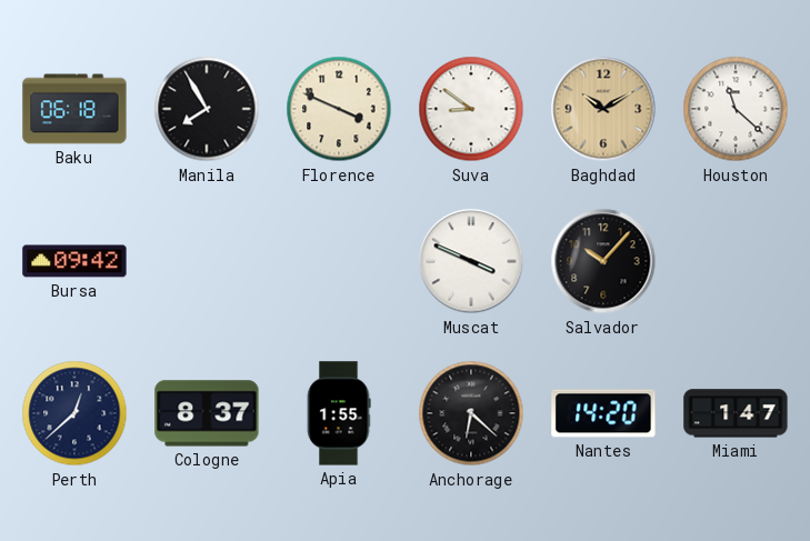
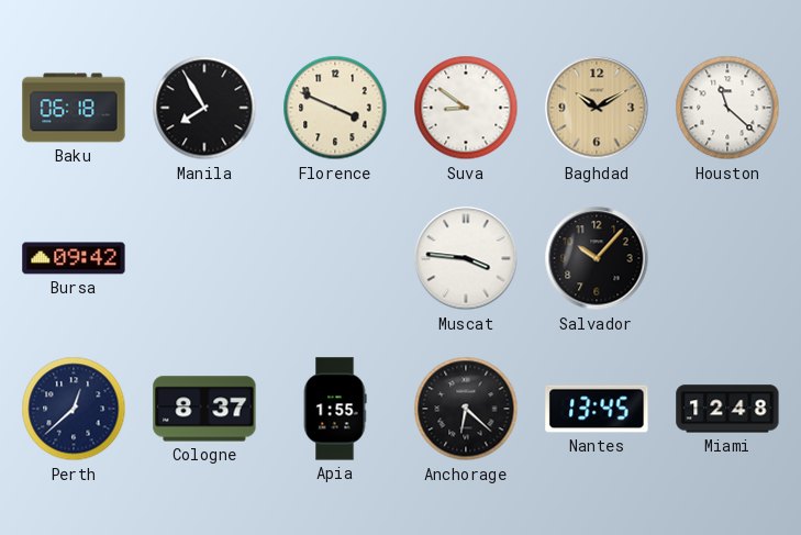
Muscat: 3:49 -> 3:46 (466, 258)
Nantes: 14:20 -> 13:45 (597, 409)
Miami: 1:47 -> 12:48 (727, 409)
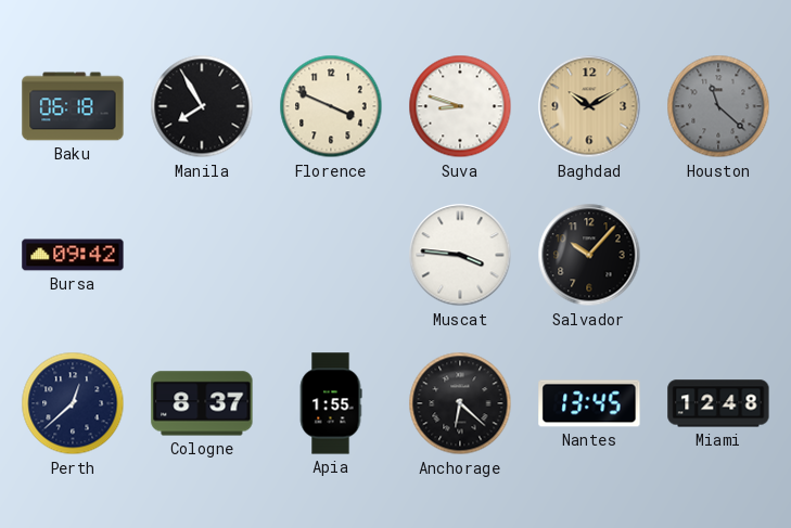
Suva: 8:51 -> 8:48 (460, 106)
Houston dial: white -> grey (718, 106)
